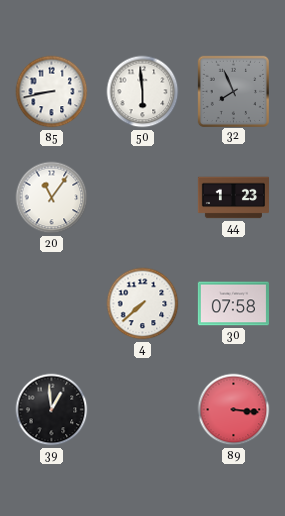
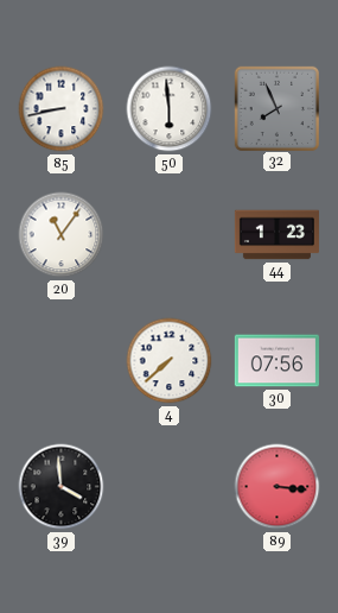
30: 07:58 -> 07:56 (276, 361)
39: 12:59 -> 3:59 (62, 487)
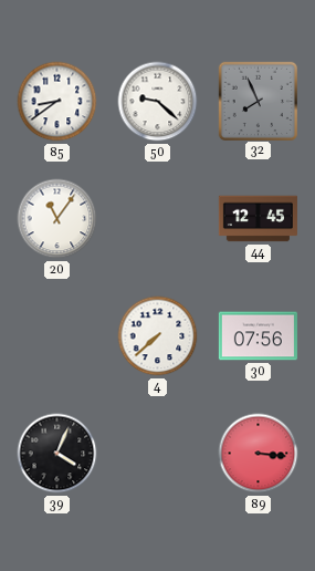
85: 8:43 -> 8:39 (57, 102)
50: 5:59 -> 9:22 (158, 102)
44: 1:23 -> 12:45 (258, 219)
39: 3:59 -> 4:04 (57, 454)
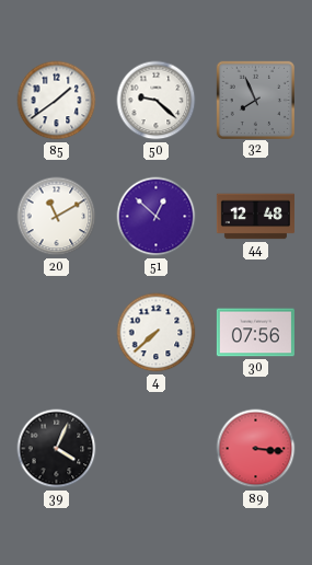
85: 8:39 -> 1:39 (57, 101)
20: 11:06 -> 11:10 (57, 217)
51: none -> 12:52 (157, 217)
44: 12:45 -> 12:48 (255, 217)
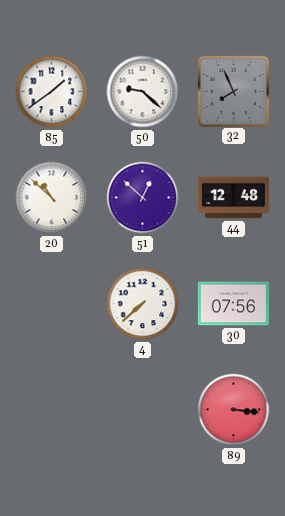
20: 11:10 -> 10:52 (52, 198)
39: 4:04 -> none (57, 449)
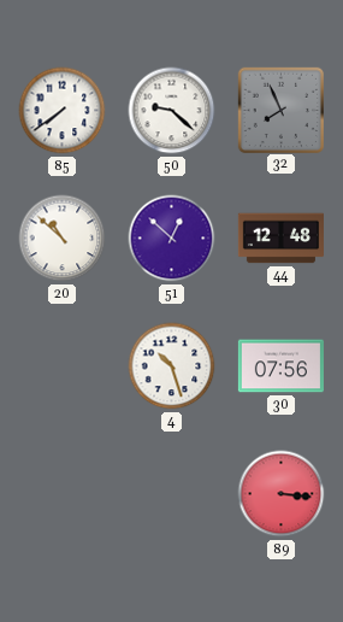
85: 1:39 -> 7:39 (63, 111)
4: 7:38 -> 10:27 (172, 366)
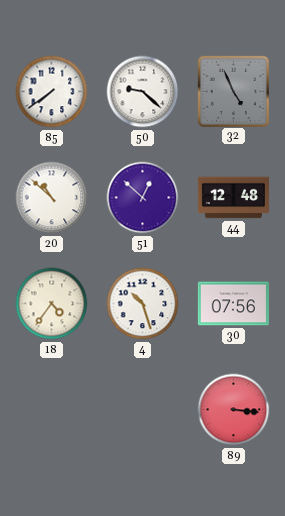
32: 7:56 -> 4:56 (233, 91)
18: none -> 4:36 (52, 304)
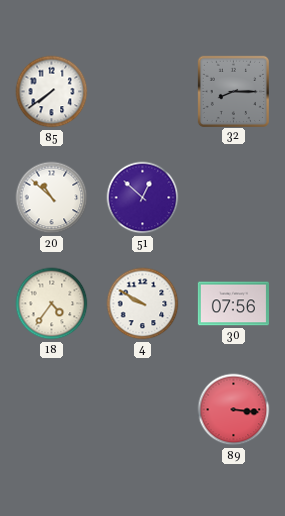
50: 9:22 -> none (143, 92)
32: 4:56 -> 8:15 (233, 91)
44: 12:48 -> none (233, 198)
4: 10:27 -> 9:50 (143, 304)
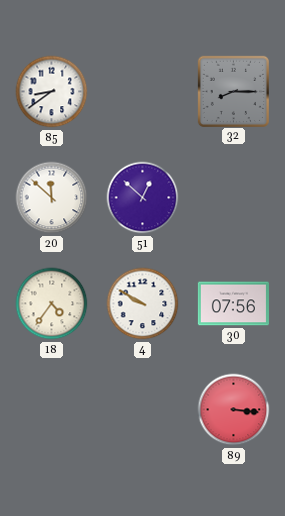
85: 7:39 -> 8:39 (52, 92)
20: 10:52 -> 11:52 (52, 198)
